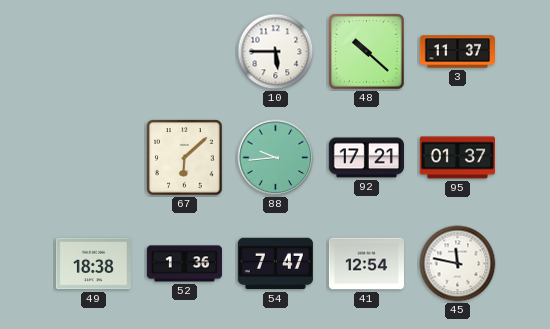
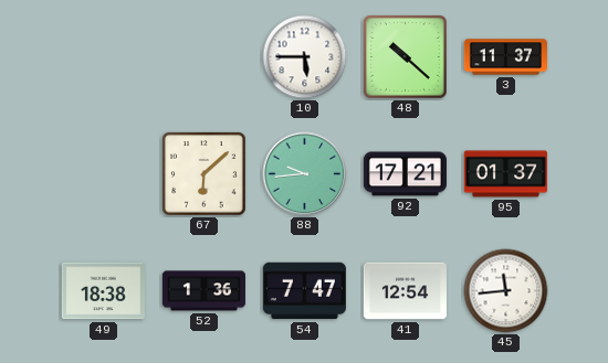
45: 11:47 -> 11:44 (506, 291)
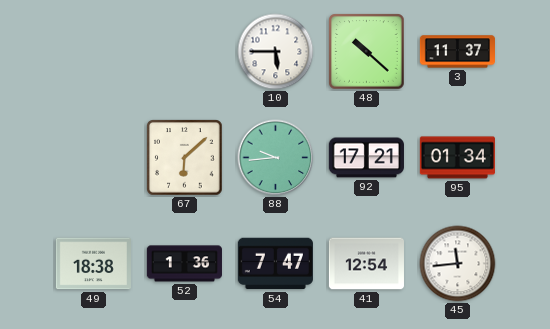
95: 01:37 -> 01:34 (457, 158)
